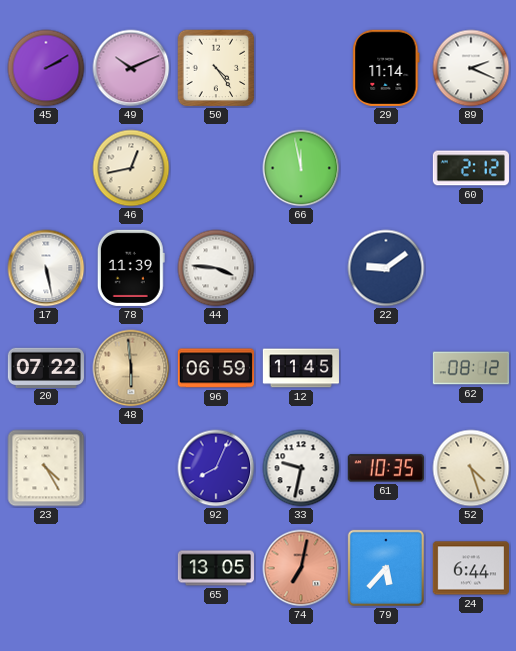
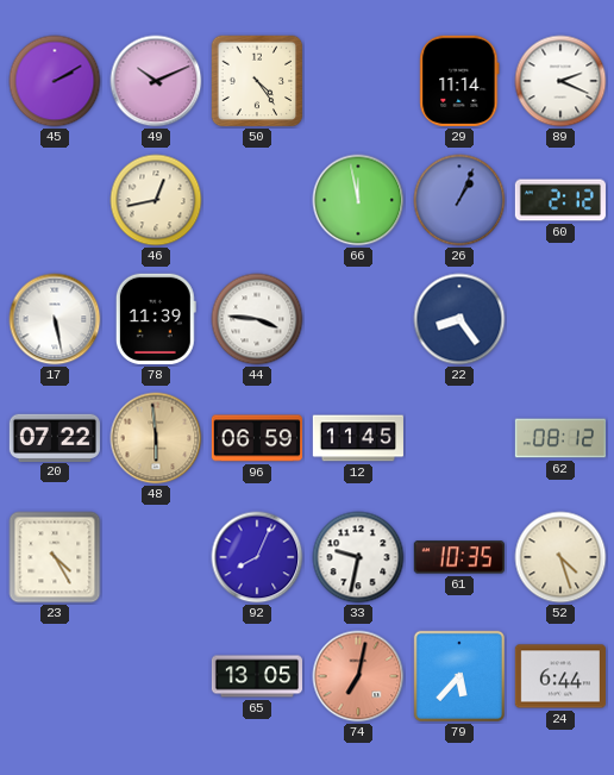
26: none -> 1:04 (459, 200)
22: 9:09 -> 8:24 (459, 319)
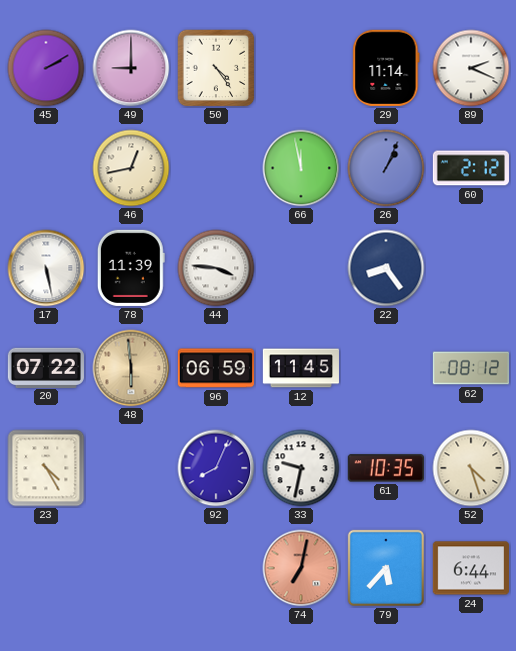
49: 10:11 -> 9:00 (131, 68)
65: 13:05 -> none (256, 676)
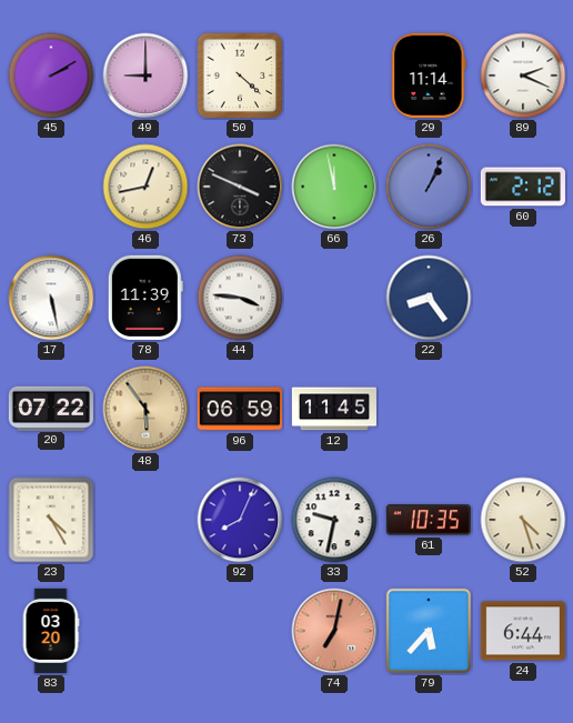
50: 4:24 -> 4:22 (240, 76)
73: none -> 3:49 (240, 187)
48: 5:59 -> 5:54 (145, 409)
62: 08:12 -> none (470, 368)
83: none -> 03:20 (51, 631)
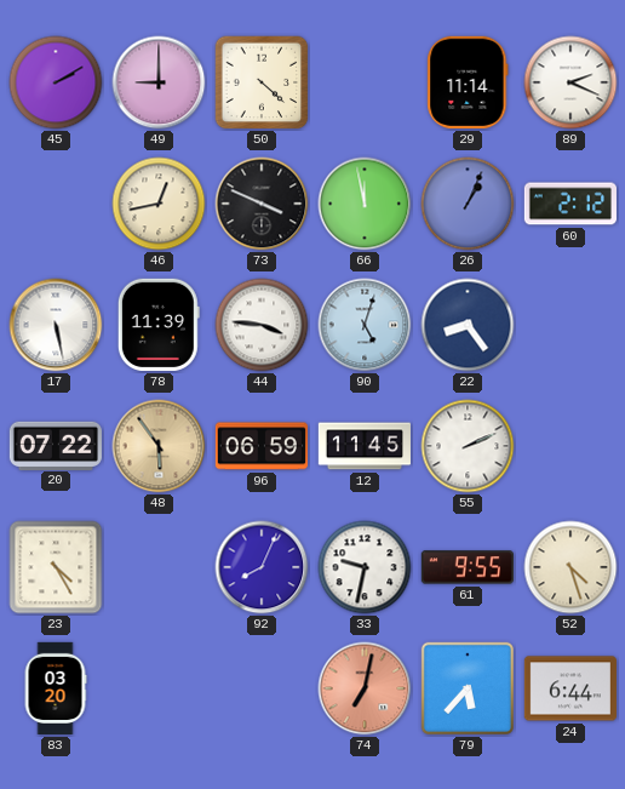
90: none -> 5:03 (365, 325)
55: none -> 2:11 (468, 446)
61: 10:35 -> 9:55 (468, 567)
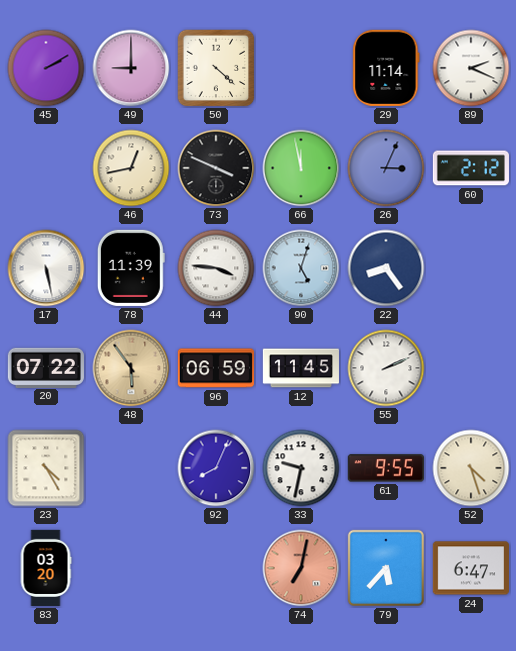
26: 1:04 -> 3:04 (386, 168)
24: 6:44 -> 6:47 (471, 568)
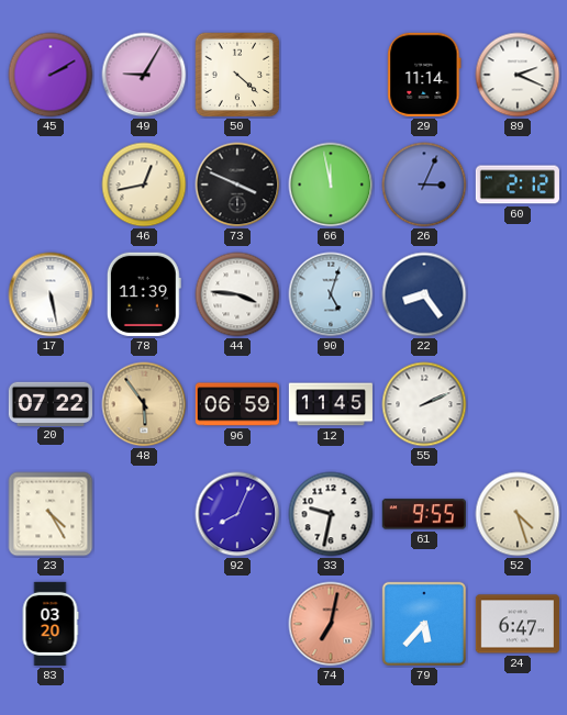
49: 9:00 -> 9:05 (144, 75)
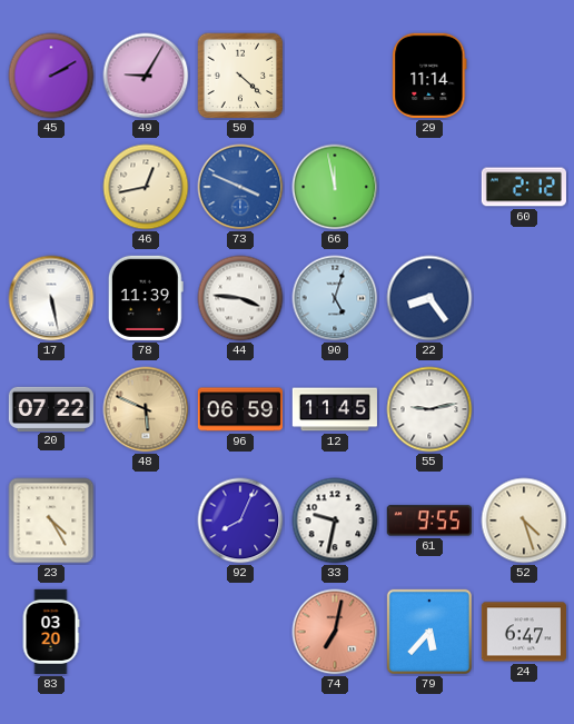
89: 2:19 -> none (518, 75)
73 dial: black -> blue (240, 187)
26: 3:04 -> none (424, 185)
48: 5:54 -> 5:49 (146, 409)
55: 2:11 -> 9:13 (429, 409)
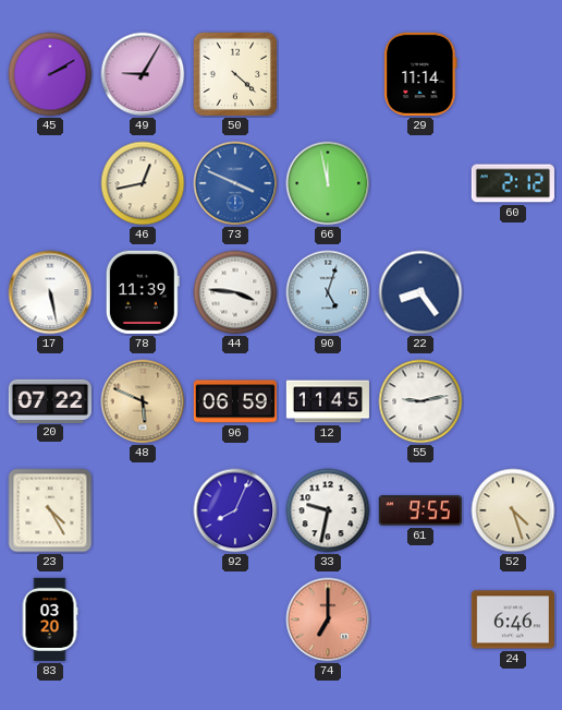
74: 7:02 -> 7:00 (328, 619)
79: 5:37 -> none (429, 632)
24: 6:47 -> 6:46 (513, 619)
